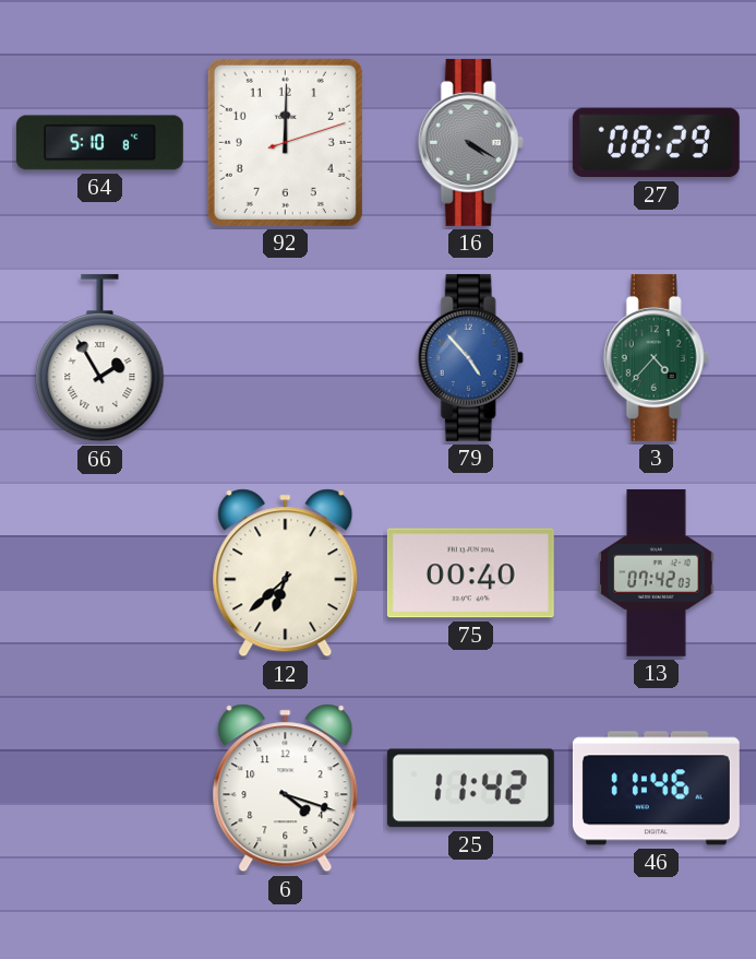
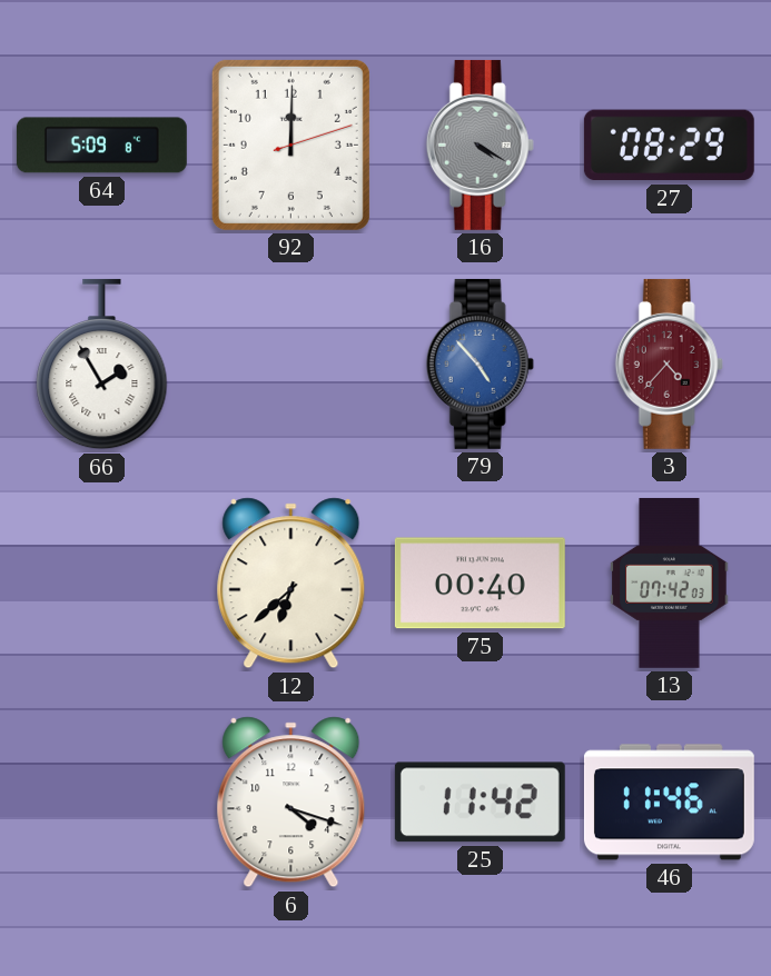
64: 5:10 -> 5:09 (101, 146)
3 dial: green -> burgundy (669, 363)
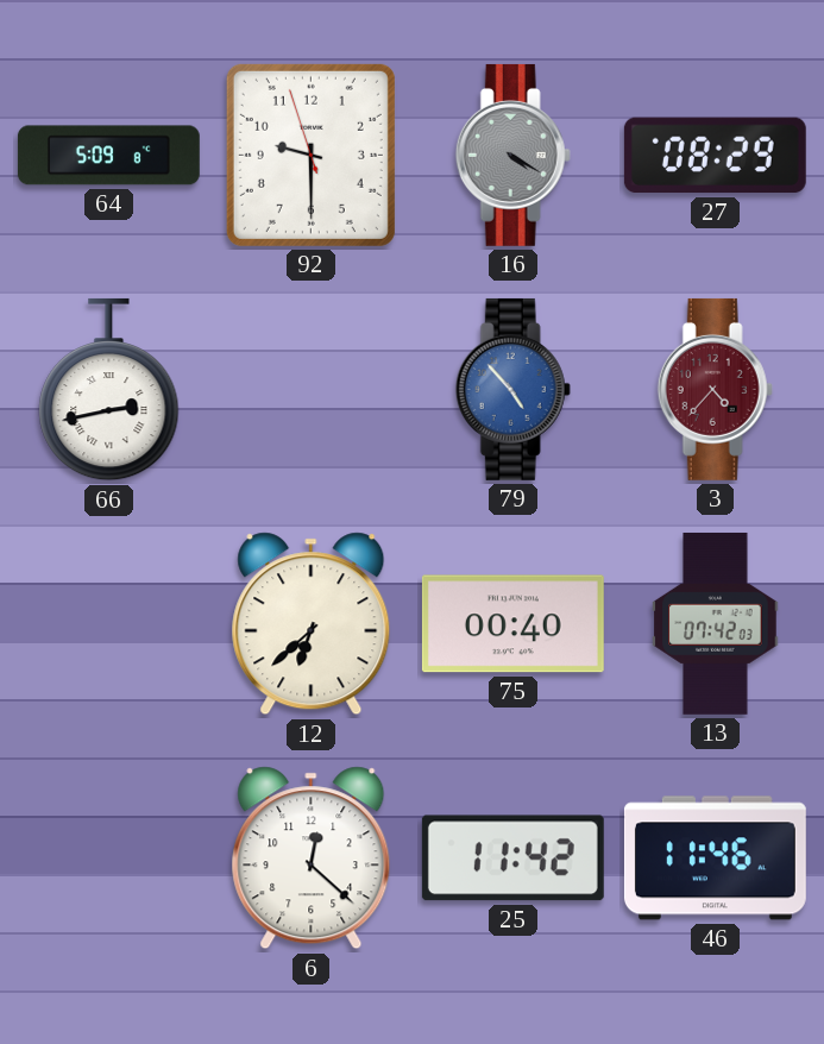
92: 12:00 -> 9:29 (310, 155)
66: 1:55 -> 2:43 (109, 390)
6: 4:18 -> 12:22 (312, 859)
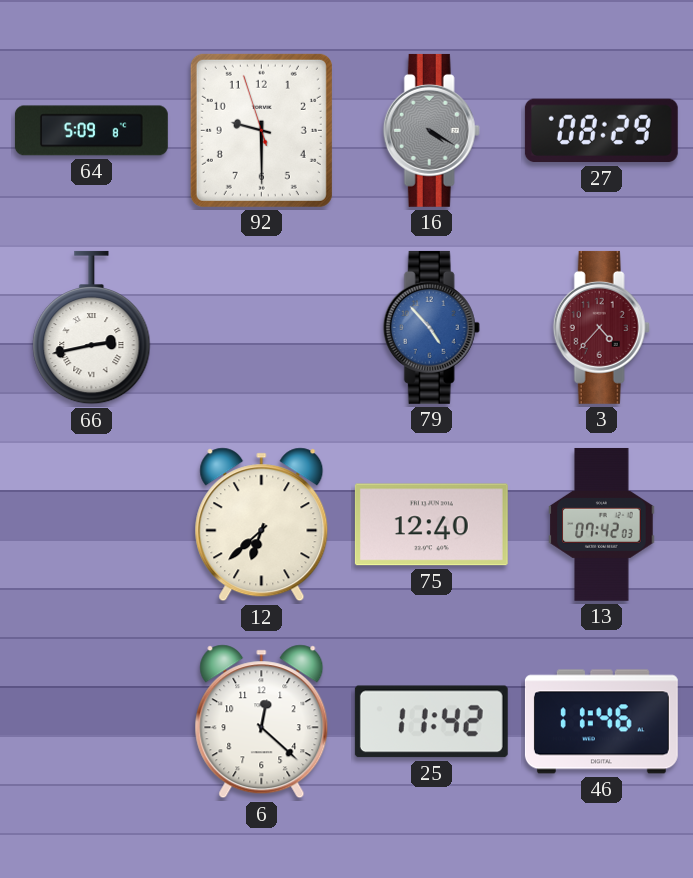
75: 00:40 -> 12:40 (431, 525)
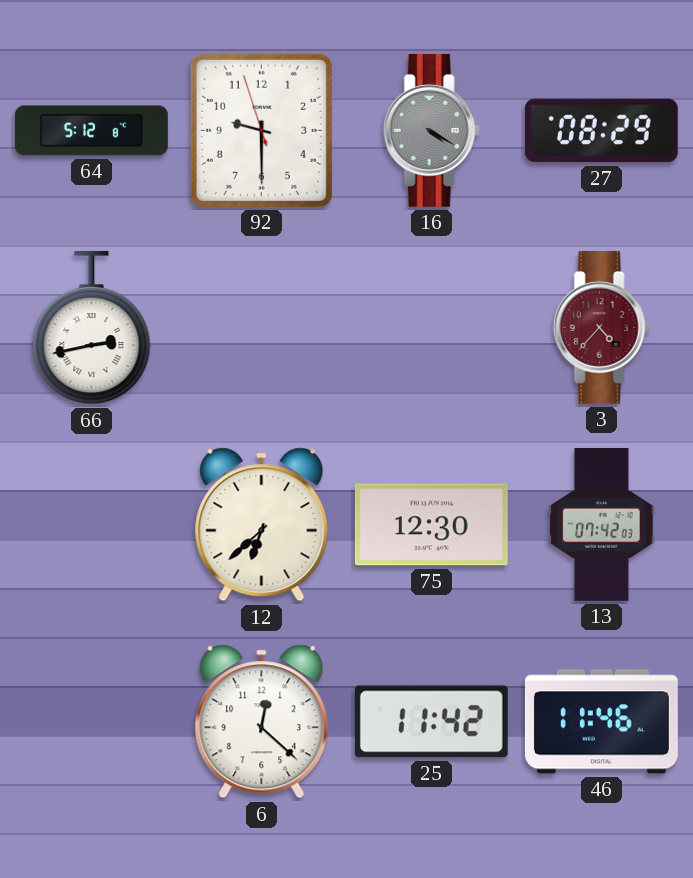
64: 5:09 -> 5:12 (91, 131)
79: 4:53 -> none (431, 327)
75: 12:40 -> 12:30 (431, 525)
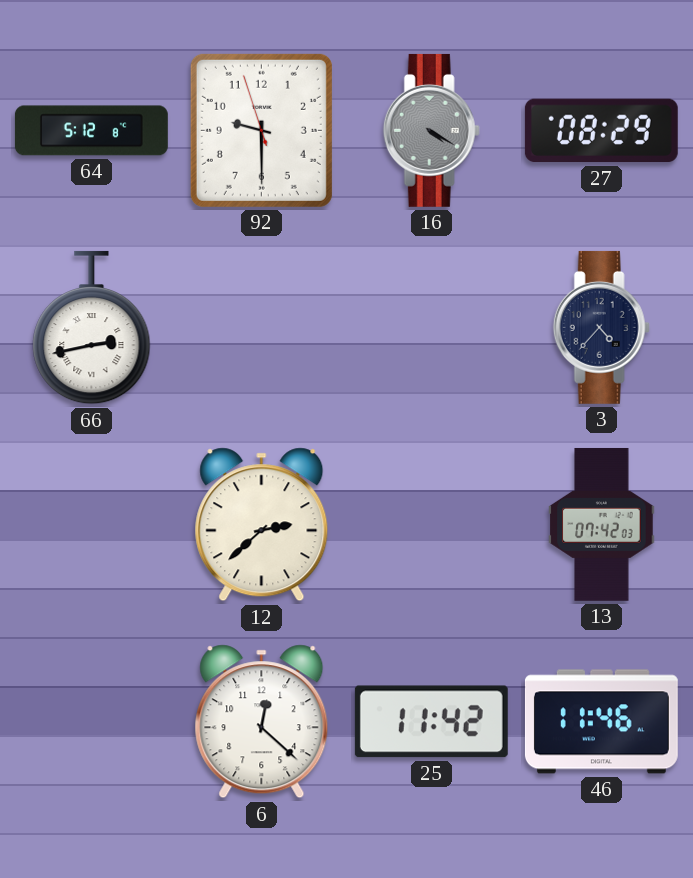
3 dial: burgundy -> navy (601, 327)
12: 6:38 -> 2:38 (262, 525)
75: 12:30 -> none (431, 525)
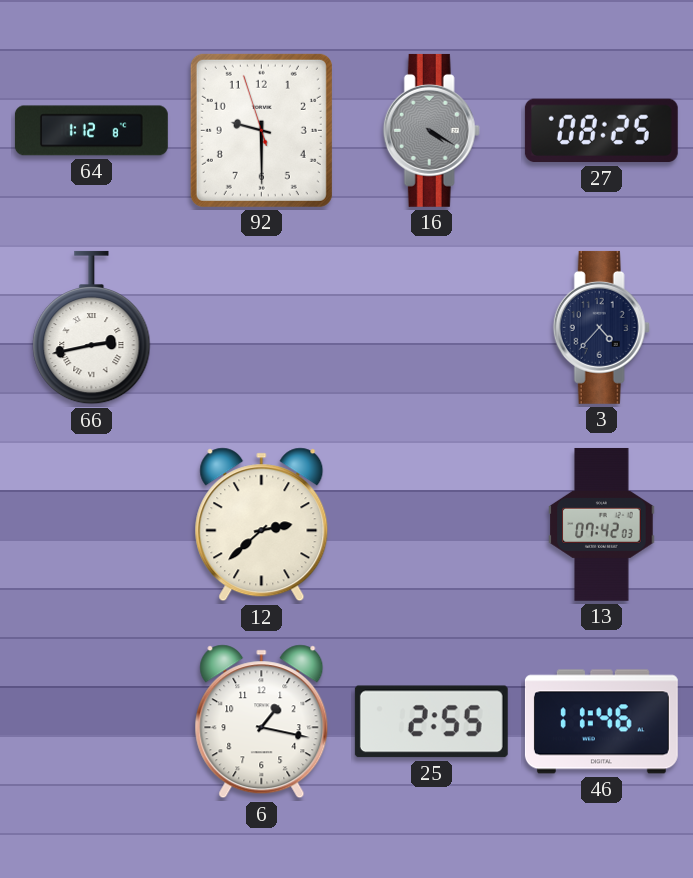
64: 5:12 -> 1:12 (91, 131)
27: 08:29 -> 08:25 (601, 131)
6: 12:22 -> 1:17 (262, 722)
25: 11:42 -> 2:55 (431, 722)
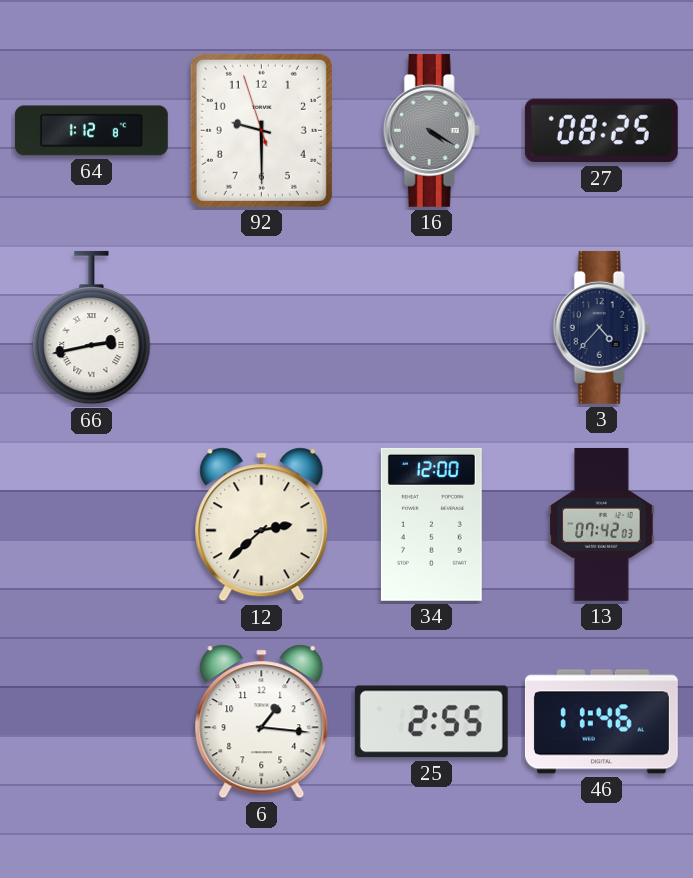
34: none -> 12:00 (431, 524)
6: 1:17 -> 1:16 (262, 722)
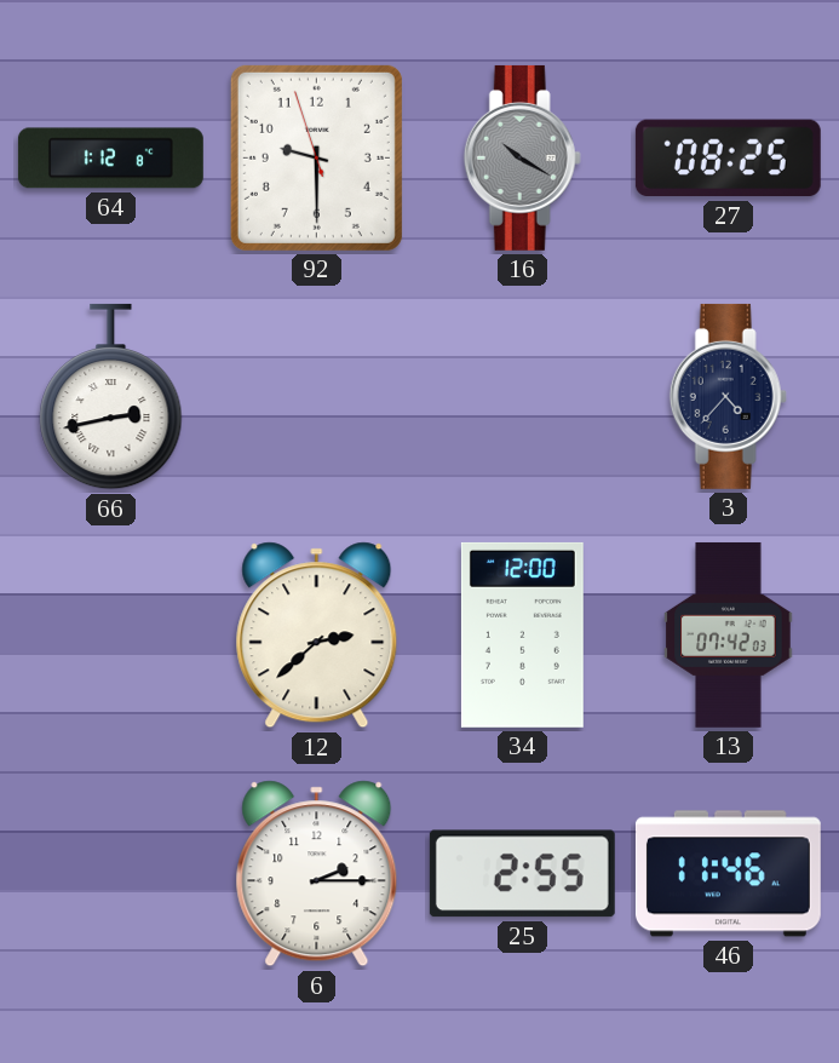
16: 4:20 -> 10:20 (522, 157)
6: 1:16 -> 2:15 (317, 874)
